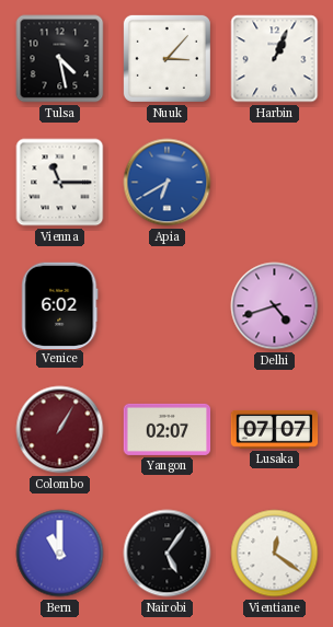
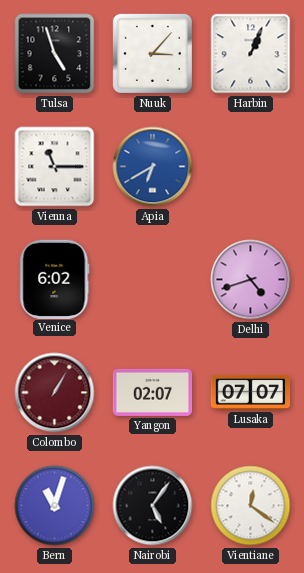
Tulsa: 4:28 -> 4:57 (55, 54)
Bern: 11:00 -> 11:03 (55, 506)
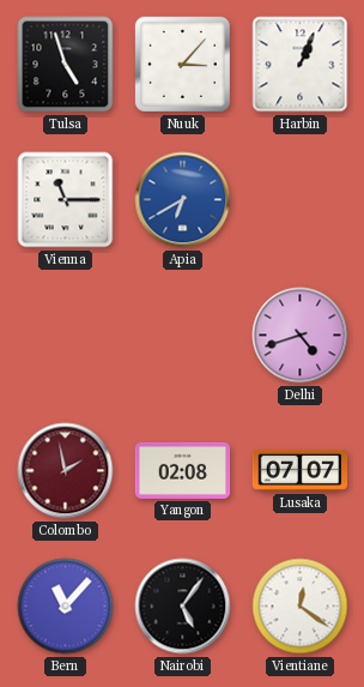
Venice: 6:02 -> none (55, 279)
Colombo: 1:05 -> 1:58 (66, 471)
Yangon: 02:07 -> 02:08 (183, 470)
Bern: 11:03 -> 11:07 (66, 607)
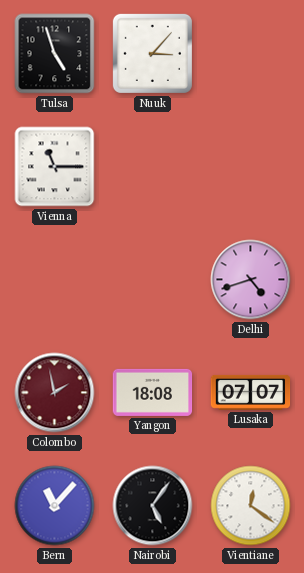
Harbin: 1:04 -> none (301, 65)
Apia: 6:40 -> none (183, 200)
Yangon: 02:08 -> 18:08 (153, 392)
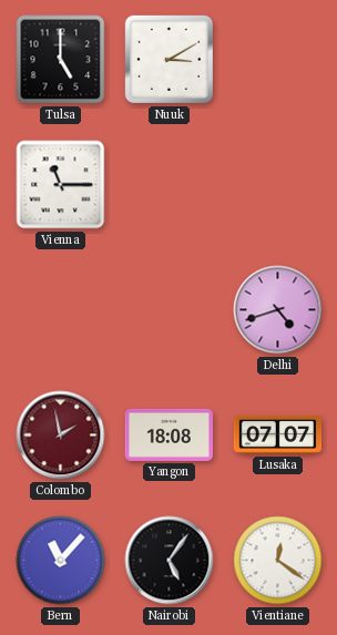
Tulsa: 4:57 -> 5:00 (61, 60)
Nuuk: 3:07 -> 3:10 (168, 59)
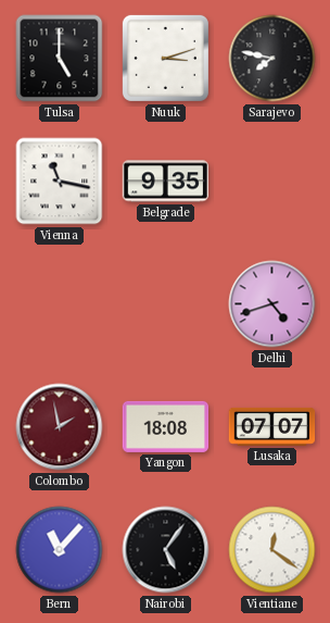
Nuuk: 3:10 -> 3:12 (165, 58)
Sarajevo: none -> 7:47 (272, 59)
Vienna: 11:15 -> 11:17 (60, 182)
Belgrade: none -> 9:35 (166, 182)
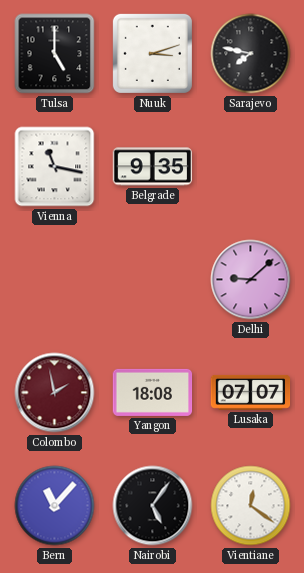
Delhi: 4:42 -> 9:08 (251, 280)
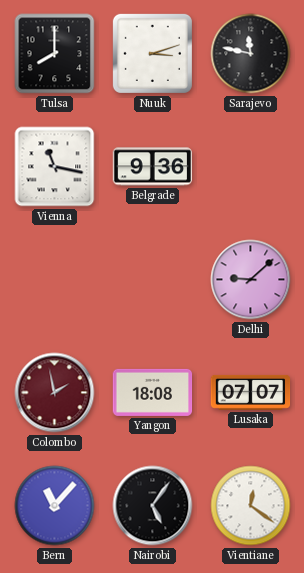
Tulsa: 5:00 -> 8:00 (55, 54)
Sarajevo: 7:47 -> 11:47 (251, 54)
Belgrade: 9:35 -> 9:36 (153, 167)
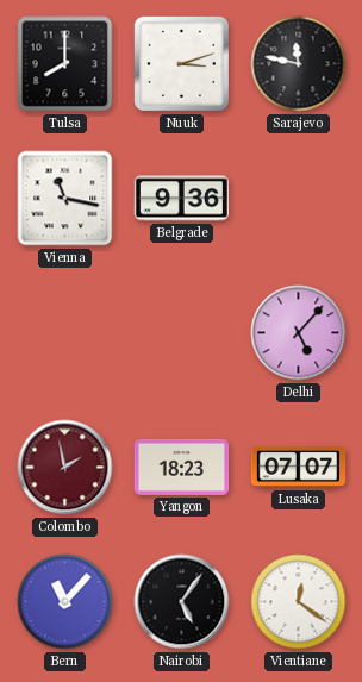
Delhi: 9:08 -> 5:07 (299, 333)
Yangon: 18:08 -> 18:23 (182, 467)
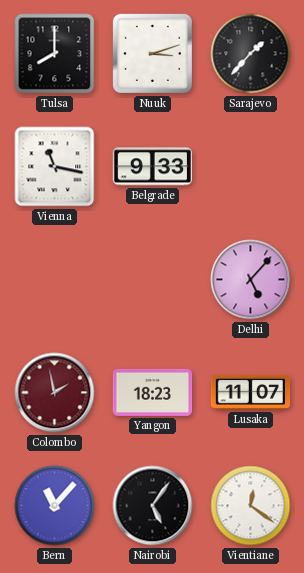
Sarajevo: 11:47 -> 1:37 (251, 54)
Belgrade: 9:36 -> 9:33 (153, 167)
Lusaka: 07:07 -> 11:07 (251, 392)
